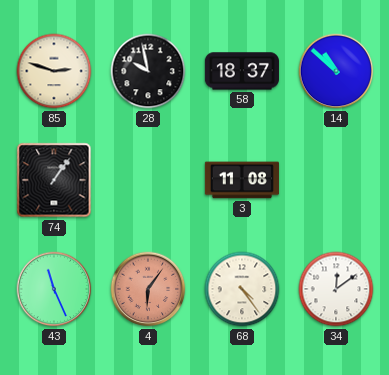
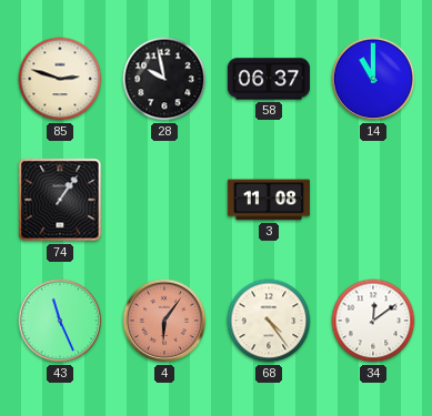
58: 18:37 -> 06:37 (269, 79)
14: 10:52 -> 11:00 (373, 79)
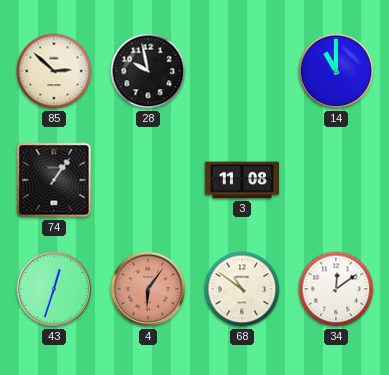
85: 2:48 -> 2:52 (54, 71)
58: 06:37 -> none (269, 79)
43: 11:26 -> 12:33 (54, 289)
68: 4:24 -> 10:51 (242, 289)
